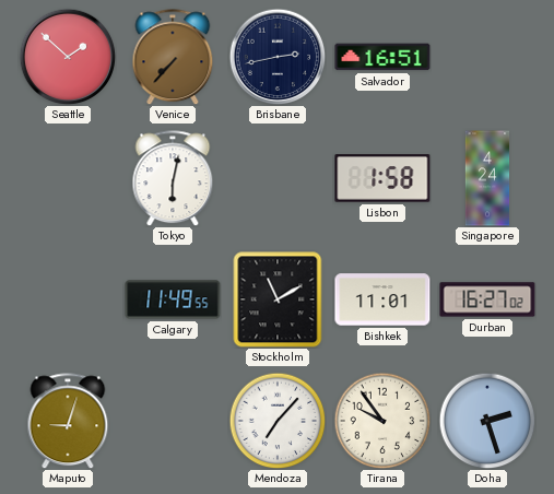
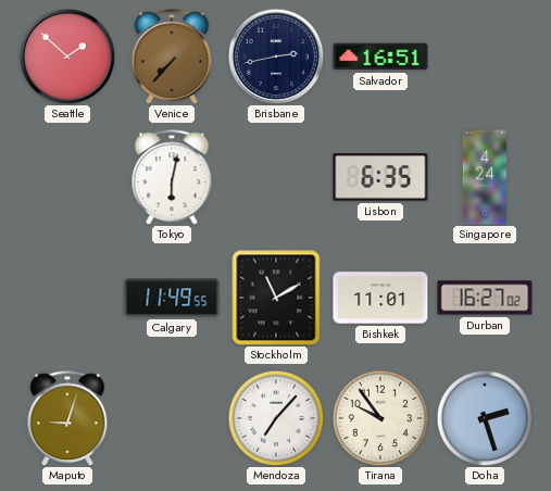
Lisbon: 1:58 -> 6:35 (380, 177)
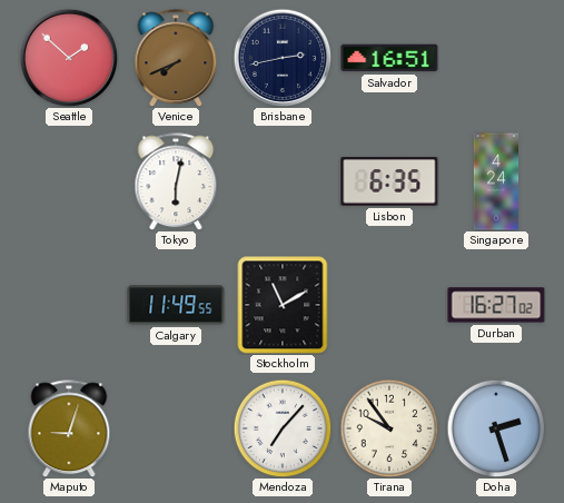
Venice: 7:37 -> 7:41 (176, 58)
Bishkek: 11:01 -> none (380, 298)
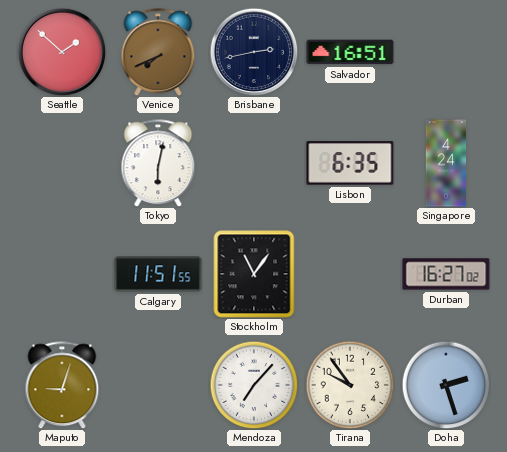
Calgary: 11:49 -> 11:51 (158, 274)
Stockholm: 11:10 -> 11:06 (254, 274)
